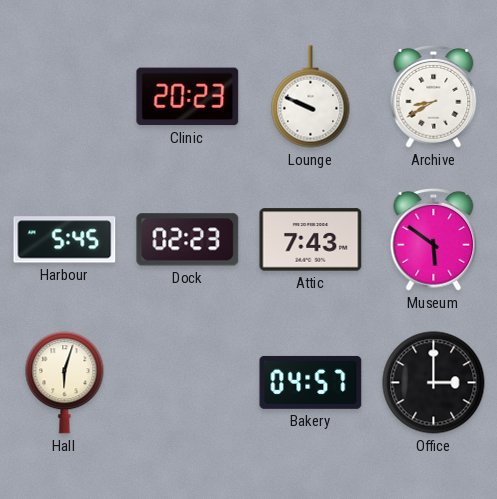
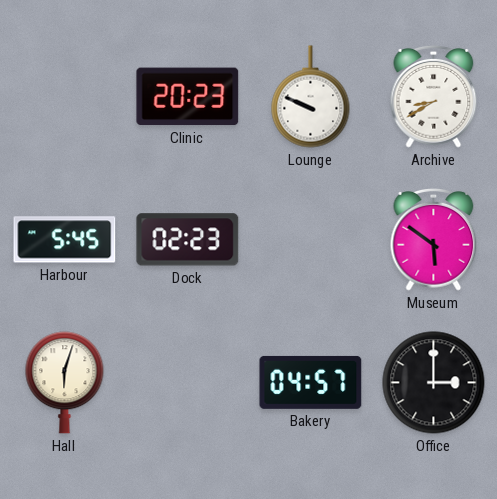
Attic: 7:43 -> none (311, 240)
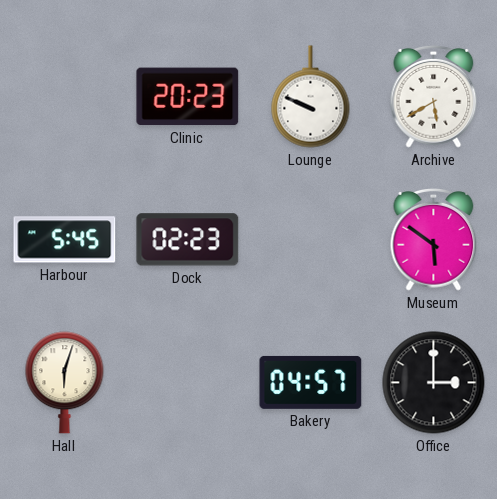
Archive: 8:40 -> 5:40 (434, 97)
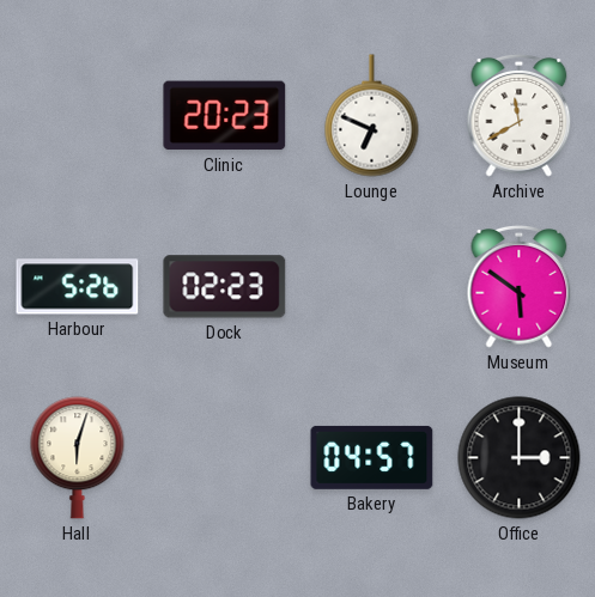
Lounge: 9:49 -> 6:49 (372, 116)
Archive: 5:40 -> 11:40 (520, 116)
Harbour: 5:45 -> 5:26 (78, 287)
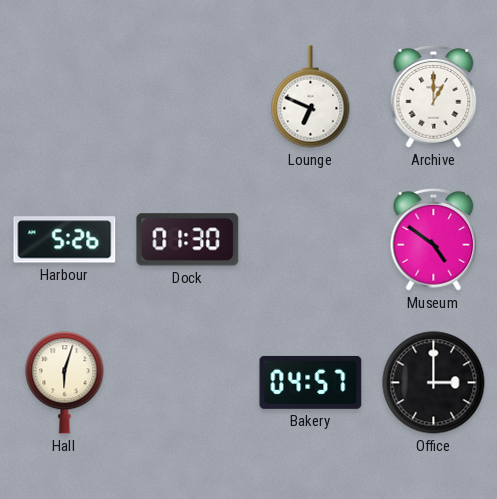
Clinic: 20:23 -> none (225, 116)
Archive: 11:40 -> 1:00 (434, 97)
Dock: 02:23 -> 01:30 (188, 240)
Museum: 5:51 -> 4:51 (434, 240)
